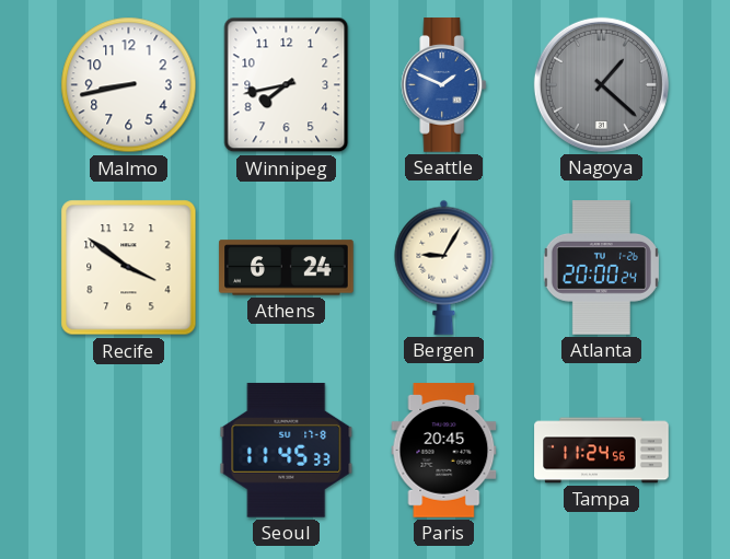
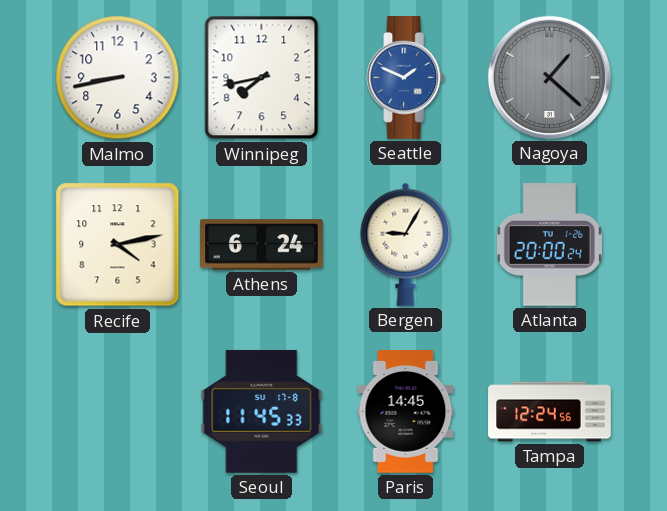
Recife: 3:51 -> 4:13 (118, 245)
Paris: 20:45 -> 14:45 (406, 412)
Tampa: 11:24 -> 12:24 (550, 412)
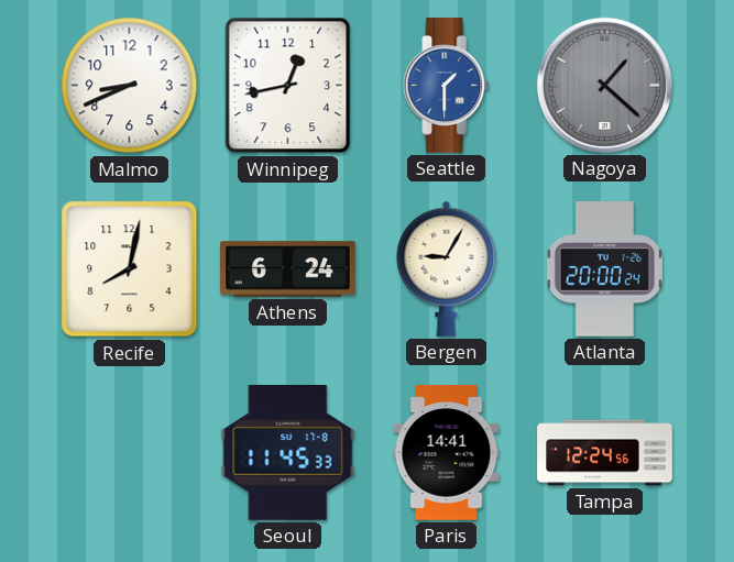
Malmo: 8:43 -> 8:41 (130, 86)
Winnipeg: 7:43 -> 12:43 (288, 86)
Seattle: 1:49 -> 1:30 (447, 86)
Recife: 4:13 -> 8:02 (130, 269)
Paris: 14:45 -> 14:41 (447, 453)
